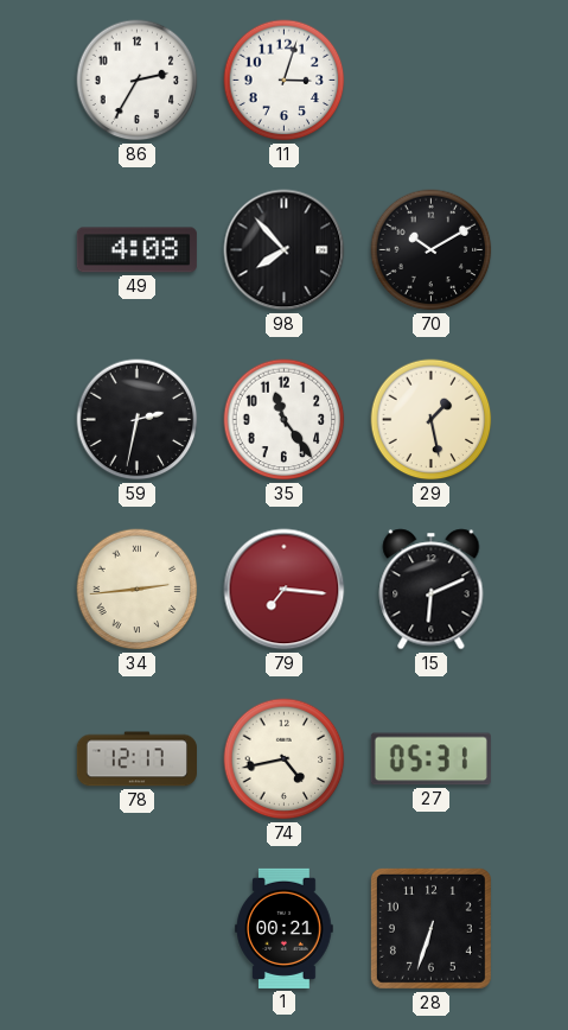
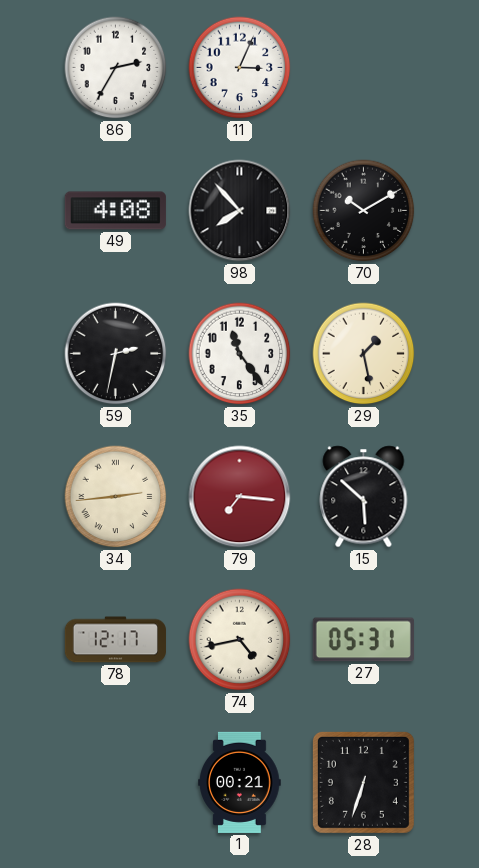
11: 3:03 -> 3:04 (240, 68)
15: 6:11 -> 5:52 (364, 497)
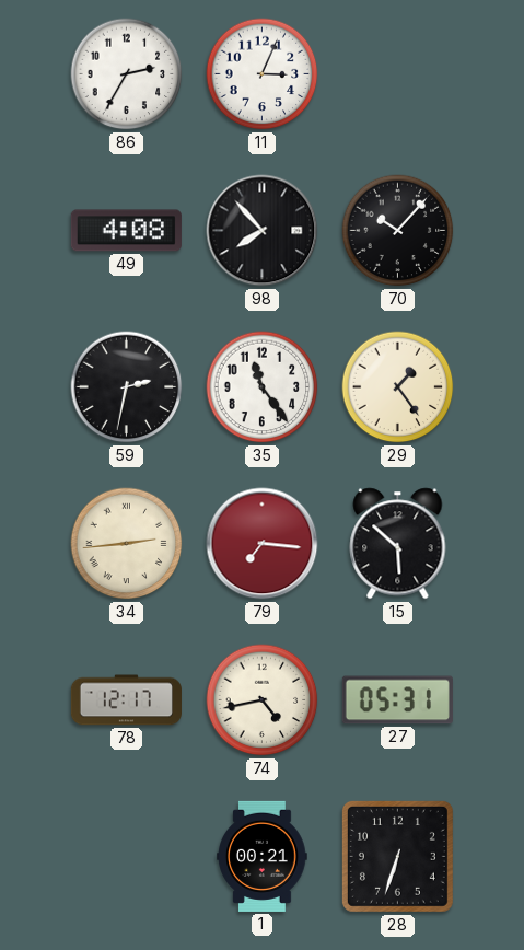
70: 10:10 -> 10:07 (398, 231)
29: 1:28 -> 1:24 (398, 387)
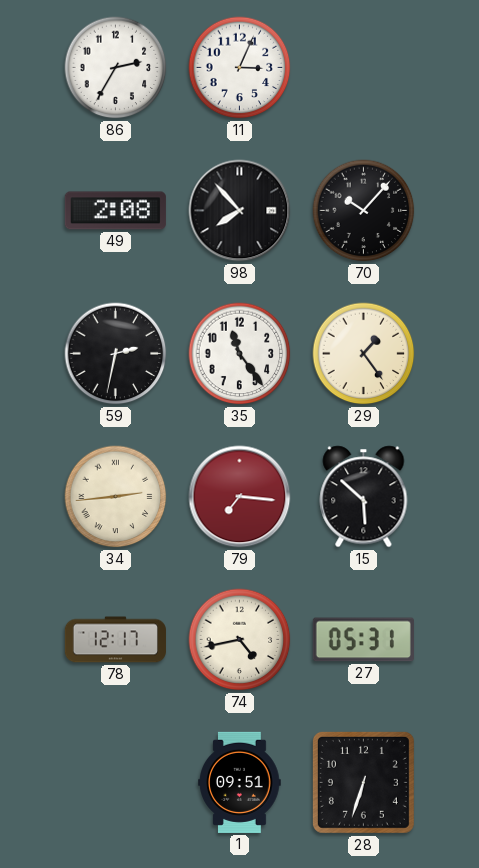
49: 4:08 -> 2:08 (115, 211)
1: 00:21 -> 09:51 (240, 782)
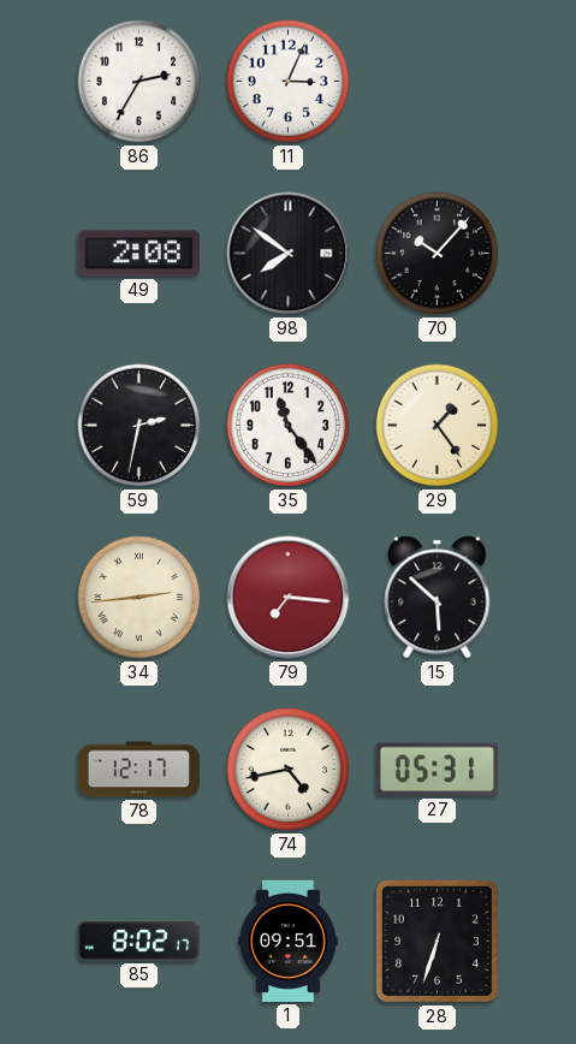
98: 7:53 -> 7:51 (289, 254)
85: none -> 8:02 (138, 942)
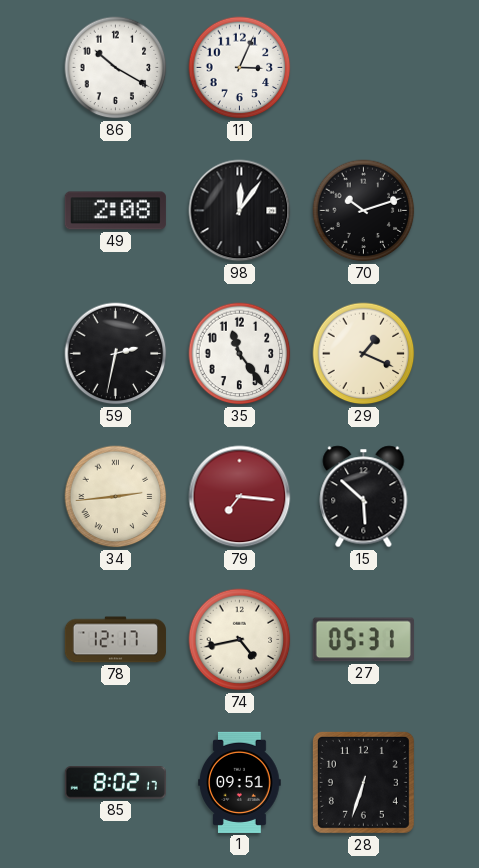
86: 2:35 -> 10:20 (116, 68)
98: 7:51 -> 12:06 (240, 211)
70: 10:07 -> 10:12 (364, 211)
29: 1:24 -> 1:19 (364, 354)
